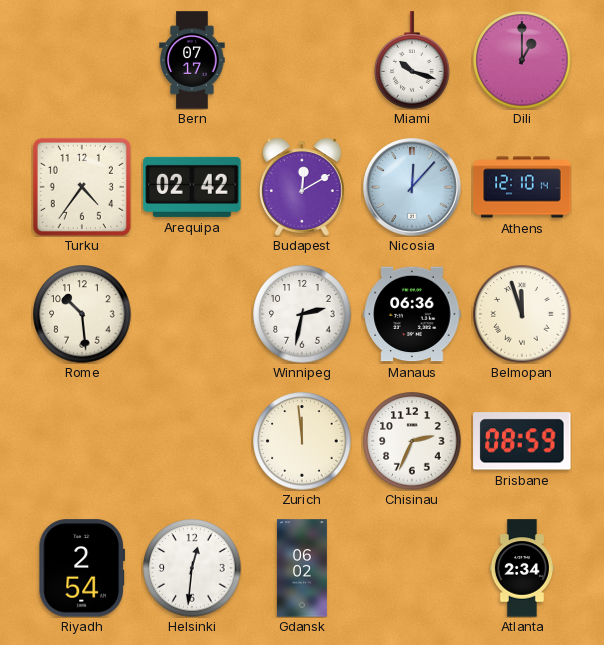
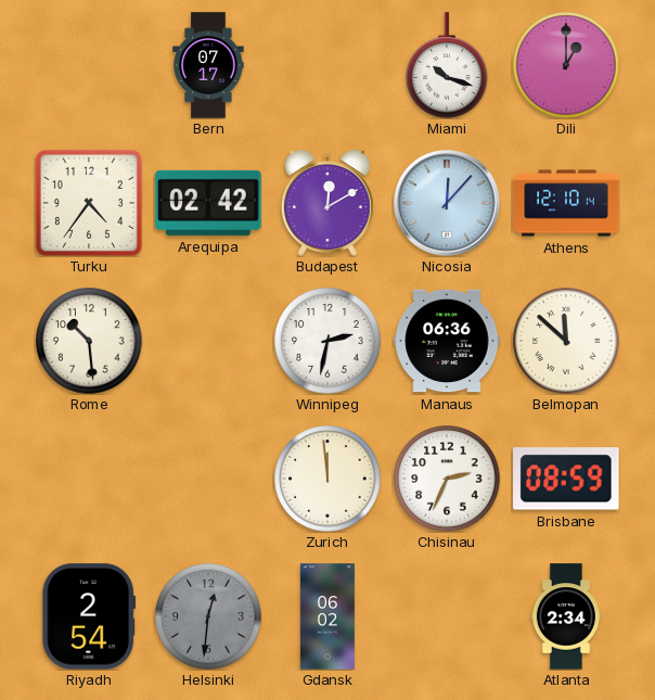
Belmopan: 11:57 -> 11:52 (566, 341)
Helsinki dial: white -> grey (208, 616)
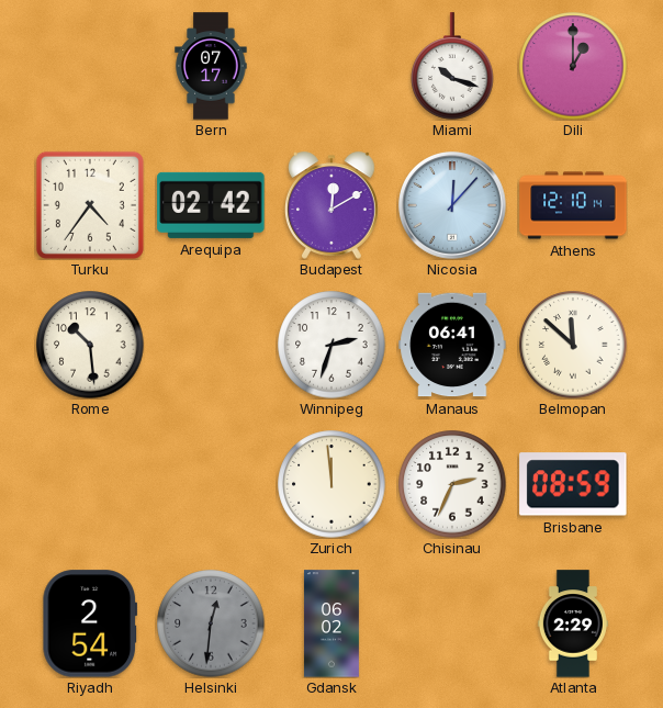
Winnipeg: 2:32 -> 2:33 (332, 345)
Manaus: 06:36 -> 06:41 (452, 345)
Atlanta: 2:34 -> 2:29 (573, 623)
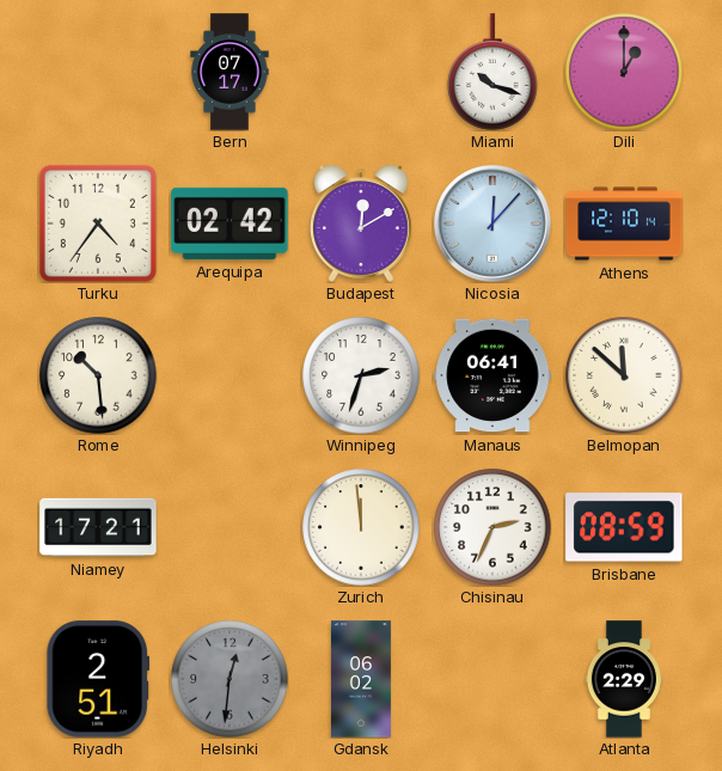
Niamey: none -> 17:21 (98, 527)
Riyadh: 2:54 -> 2:51 (98, 679)
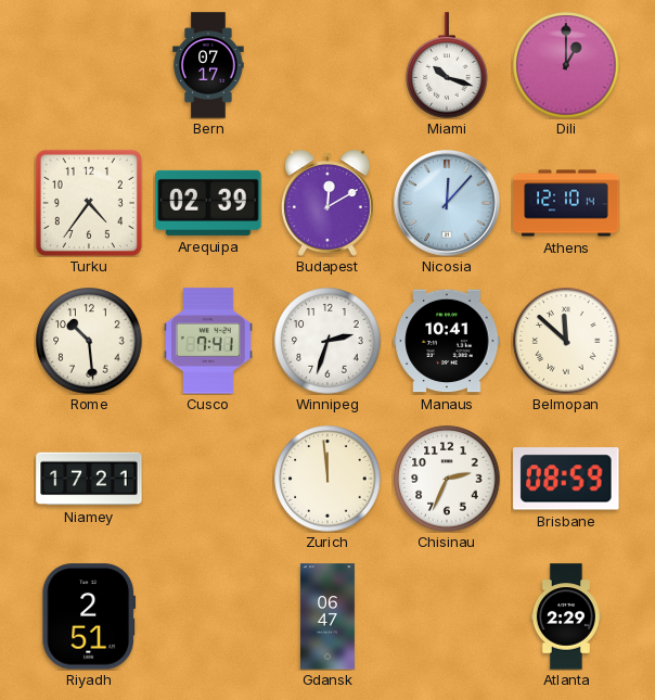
Arequipa: 02:42 -> 02:39 (208, 203)
Cusco: none -> 7:41 (209, 341)
Manaus: 06:41 -> 10:41 (447, 341)
Helsinki: 12:31 -> none (230, 679)
Gdansk: 06:02 -> 06:47 (327, 616)
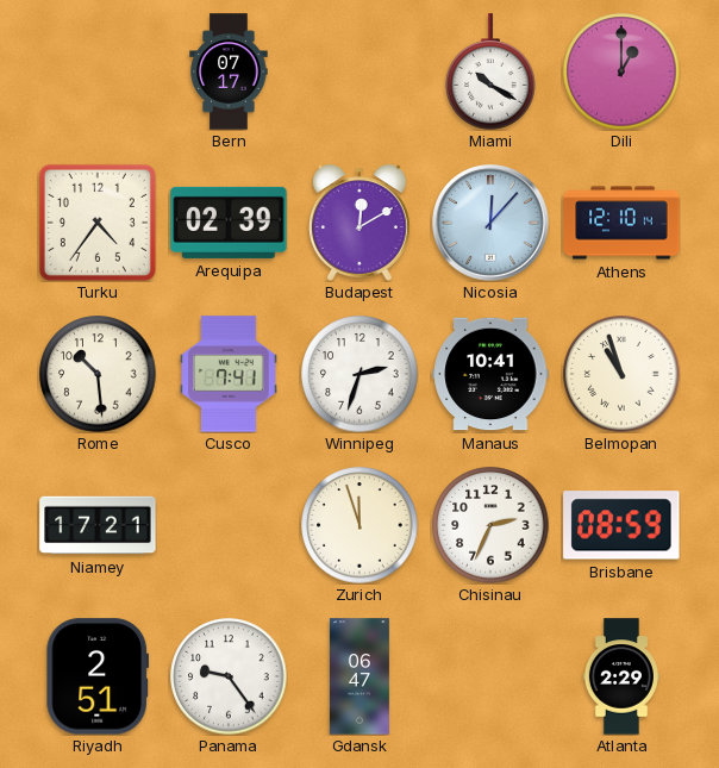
Miami: 10:18 -> 10:20 (490, 71)
Belmopan: 11:52 -> 10:57 (621, 374)
Zurich: 11:59 -> 11:57 (359, 525)
Panama: none -> 9:24 (229, 676)
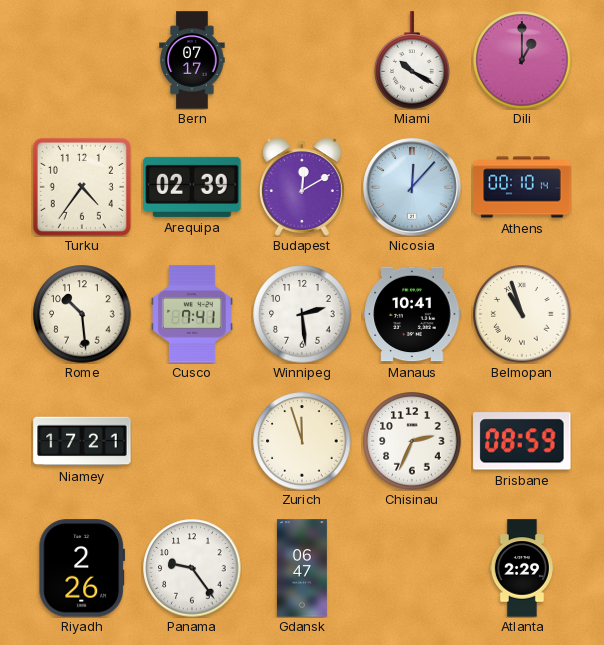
Athens: 12:10 -> 00:10 (522, 187)
Winnipeg: 2:33 -> 2:29 (302, 314)
Riyadh: 2:51 -> 2:26 (82, 568)
